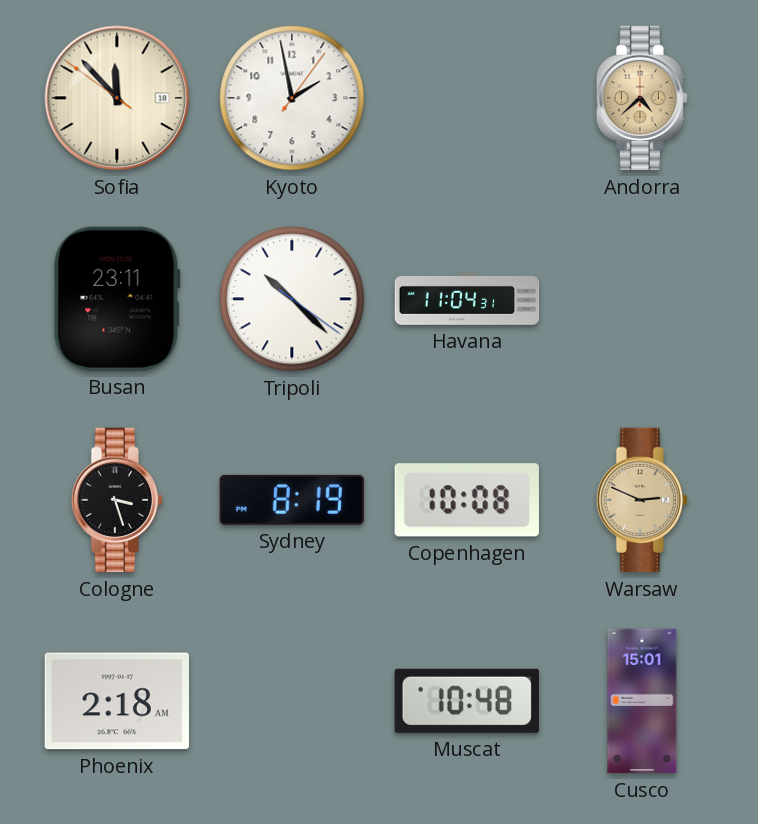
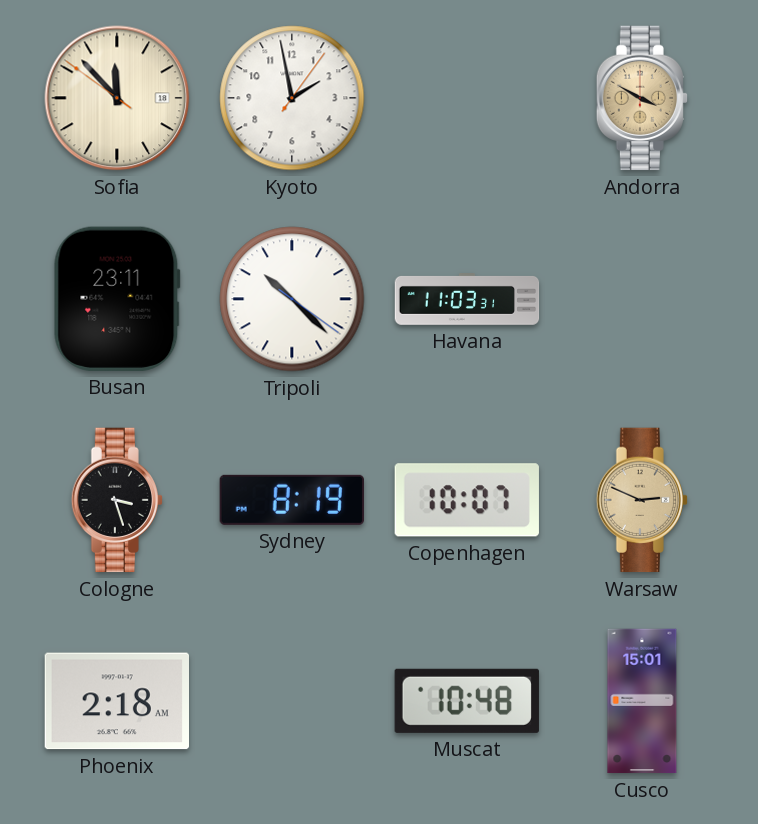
Andorra: 4:38 -> 3:50 (641, 98)
Havana: 11:04 -> 11:03 (467, 300)
Copenhagen: 10:08 -> 10:07 (467, 500)
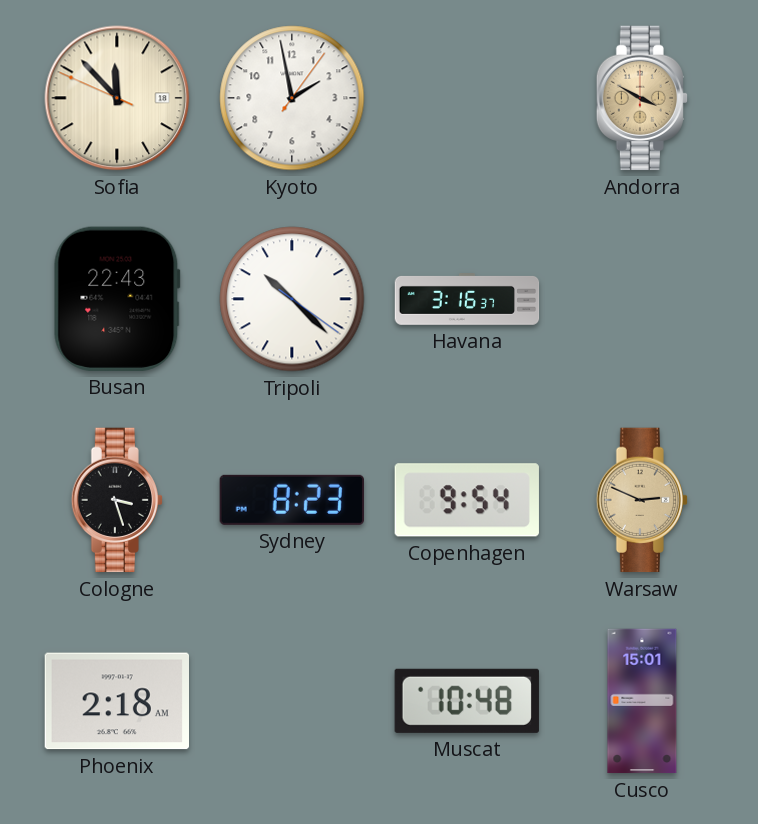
Sofia: 11:52:51 -> 11:52:49 (117, 98)
Busan: 23:11 -> 22:43 (117, 299)
Havana: 11:03 -> 3:16 (467, 300)
Sydney: 8:19 -> 8:23 (292, 500)
Copenhagen: 10:07 -> 9:54 (467, 500)
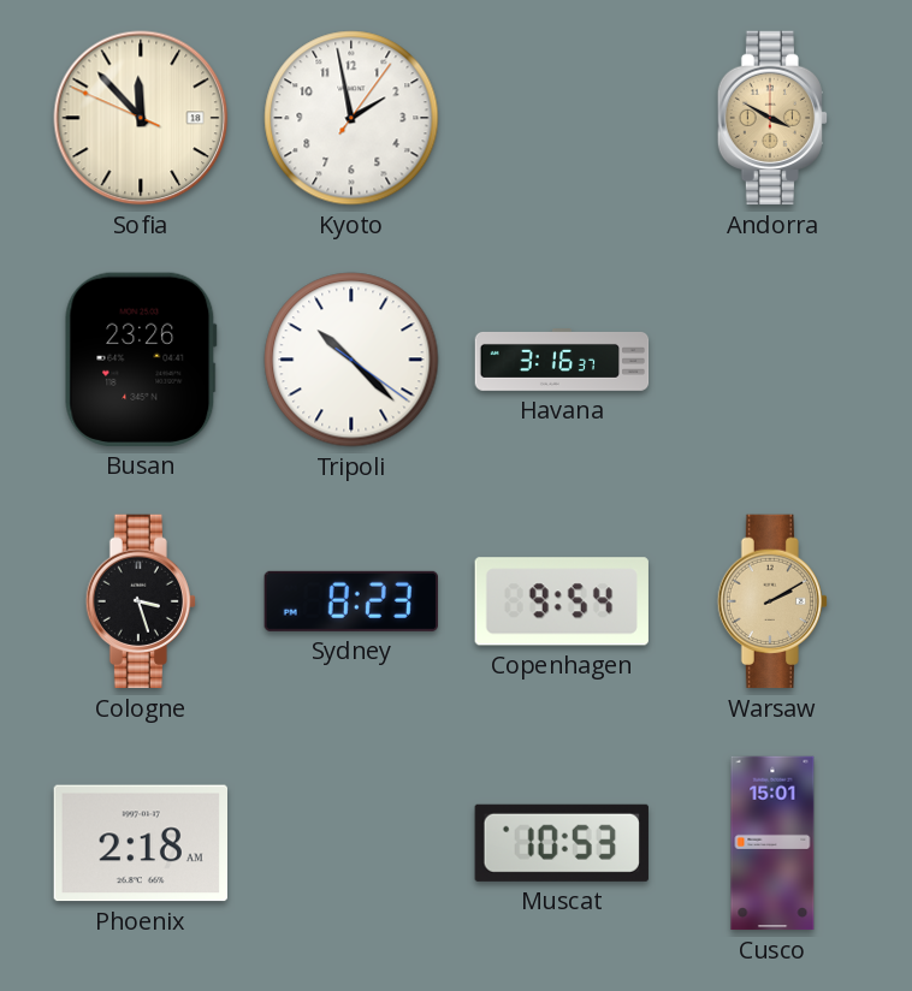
Busan: 22:43 -> 23:26 (141, 360)
Warsaw: 2:49 -> 2:10 (771, 601)
Muscat: 10:48 -> 10:53 (562, 843)
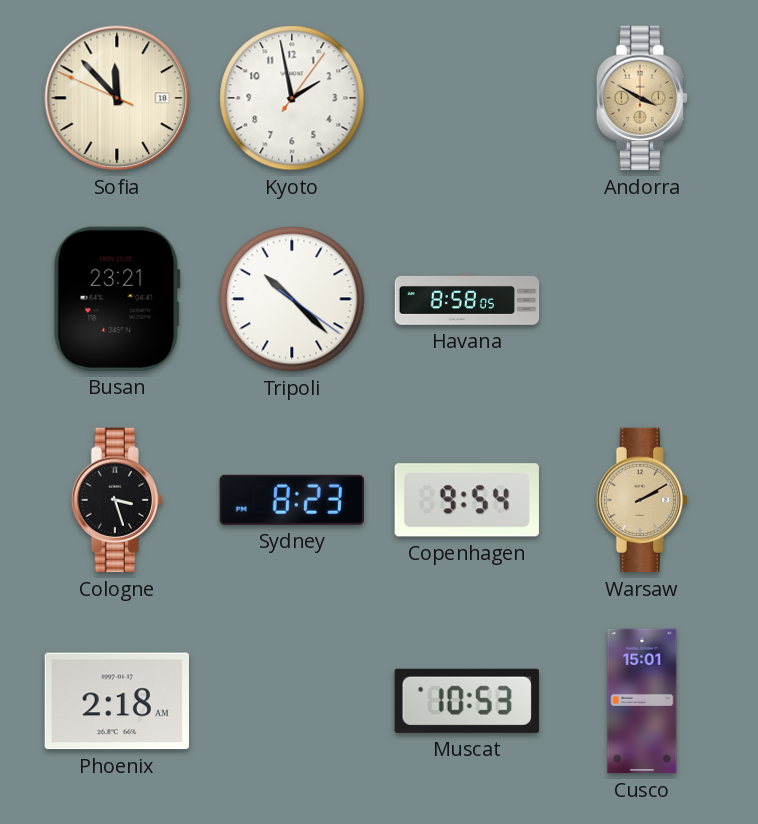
Busan: 23:26 -> 23:21 (117, 299)
Havana: 3:16 -> 8:58 (467, 300)
